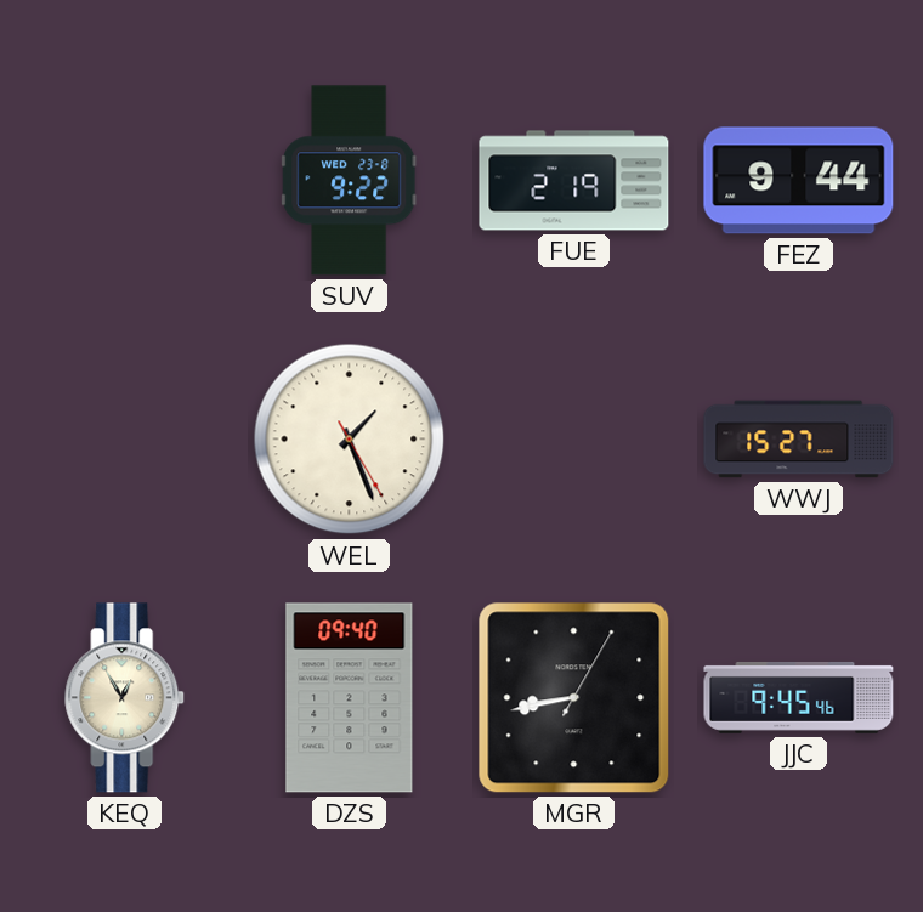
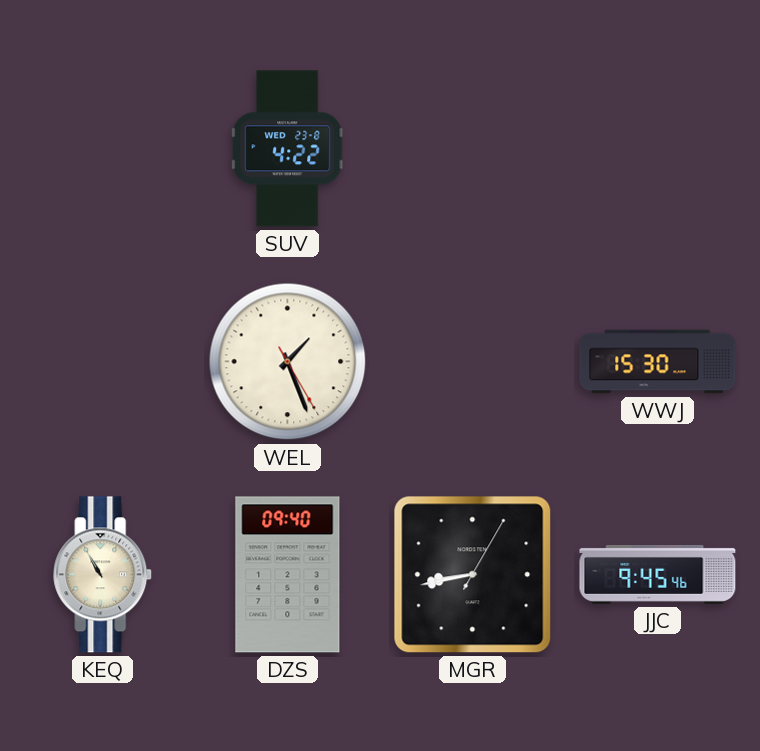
SUV: 9:22 -> 4:22 (288, 149)
FUE: 2:19 -> none (574, 181)
FEZ: 9:44 -> none (799, 181)
WWJ: 15:27 -> 15:30 (658, 362)
KEQ: 12:55 -> 10:55 (103, 575)
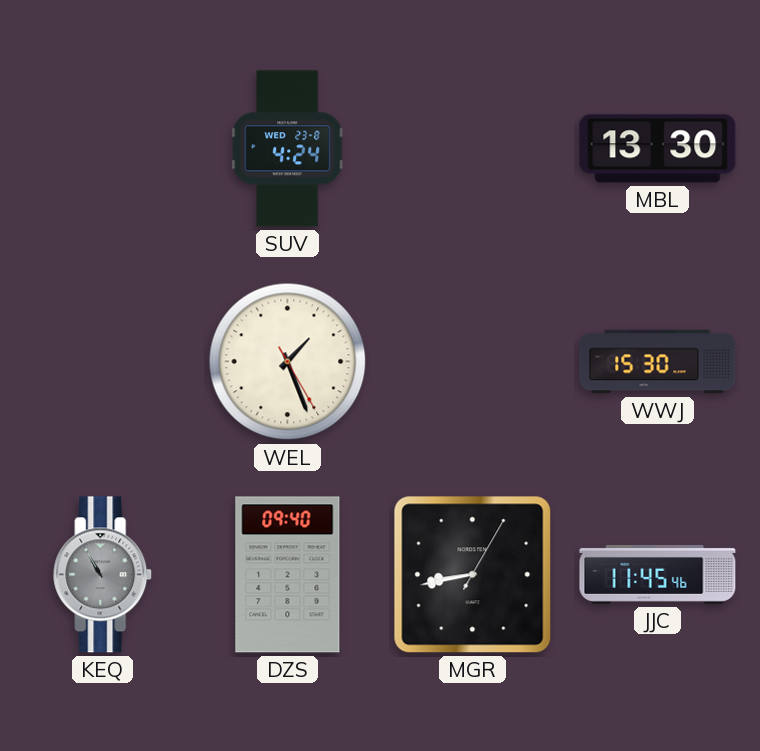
SUV: 4:22 -> 4:24 (288, 149)
MBL: none -> 13:30 (658, 149)
KEQ dial: cream -> grey (103, 575)
JJC: 9:45 -> 11:45 (658, 574)
